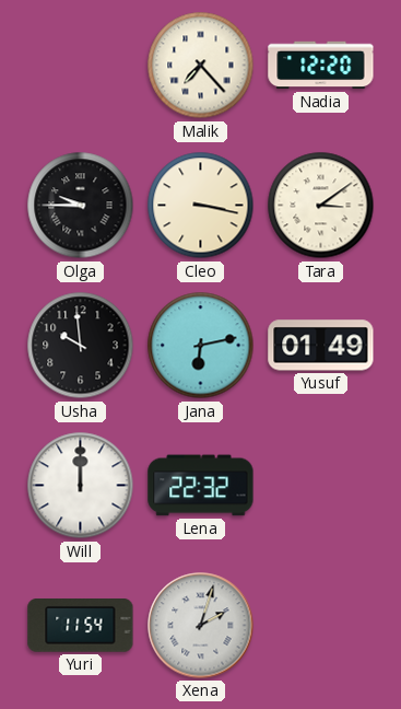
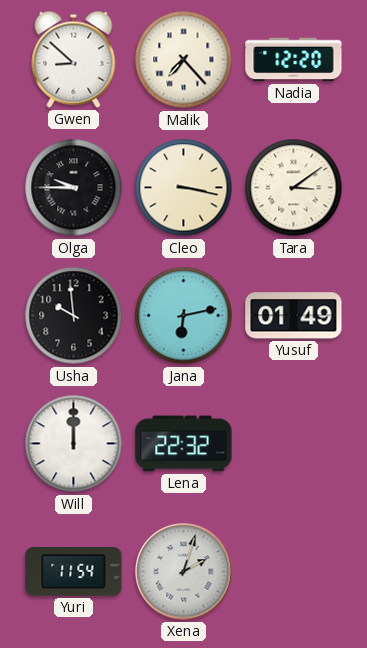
Gwen: none -> 8:52 (74, 59)
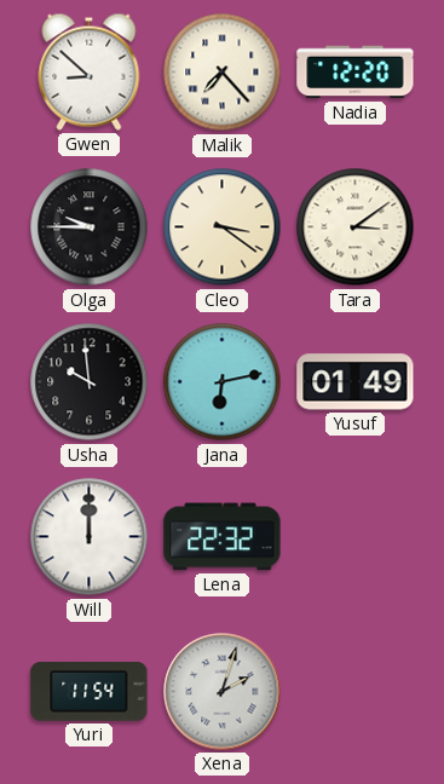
Cleo: 3:17 -> 3:21 (223, 227)
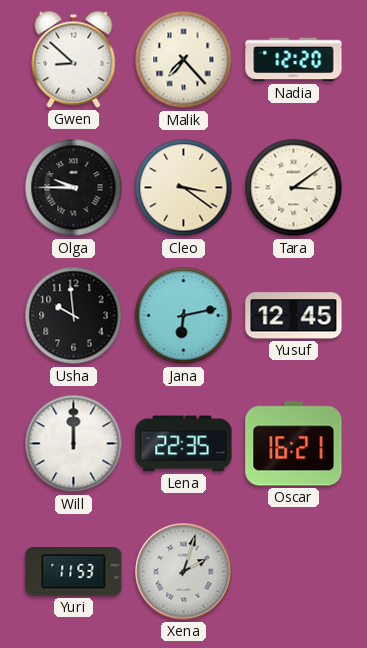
Yusuf: 01:49 -> 12:45 (294, 316)
Lena: 22:32 -> 22:35 (184, 444)
Oscar: none -> 16:21 (294, 444)
Yuri: 11:54 -> 11:53 (74, 572)
